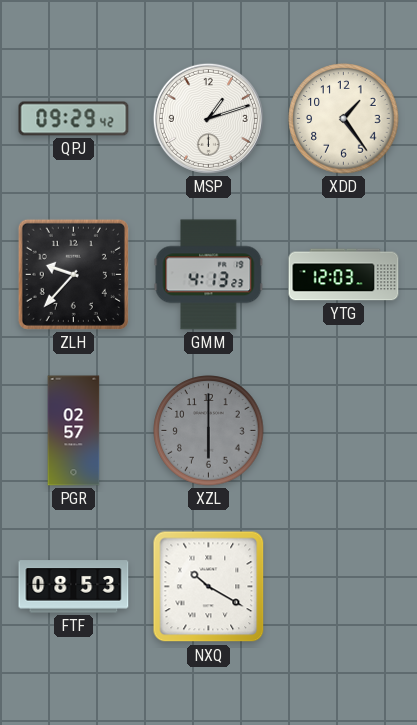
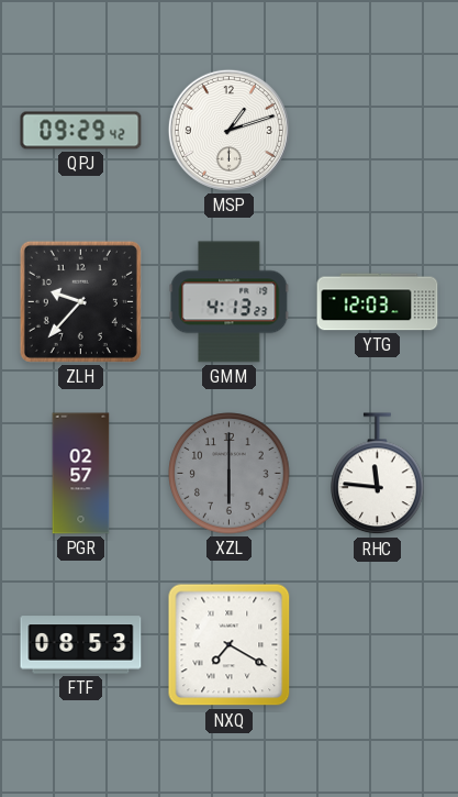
XDD: 1:24 -> none (344, 119)
RHC: none -> 11:46 (378, 474)
NXQ: 10:20 -> 7:20 (230, 645)
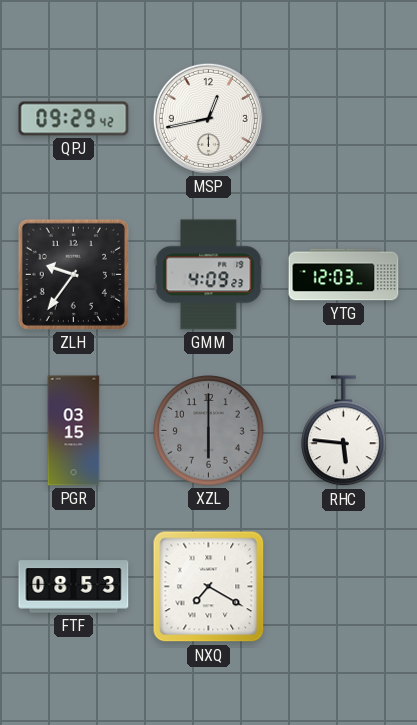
MSP: 1:12 -> 12:43 (208, 118)
ZLH: 9:37 -> 9:36 (73, 274)
GMM: 4:13 -> 4:09 (209, 275)
PGR: 02:57 -> 03:15 (74, 431)
RHC: 11:46 -> 5:46 (344, 431)
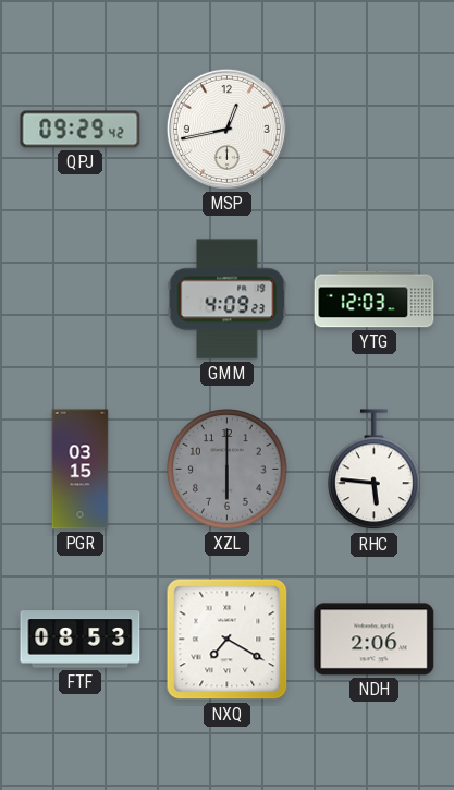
ZLH: 9:36 -> none (73, 274)
NDH: none -> 2:06 (375, 640)
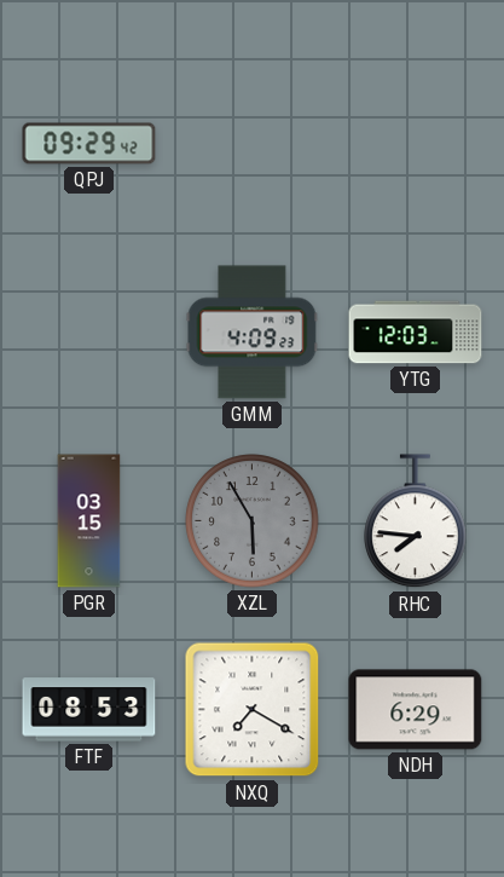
MSP: 12:43 -> none (226, 129)
XZL: 6:00 -> 5:55 (253, 521)
RHC: 5:46 -> 7:46 (416, 521)
NDH: 2:06 -> 6:29 (416, 710)
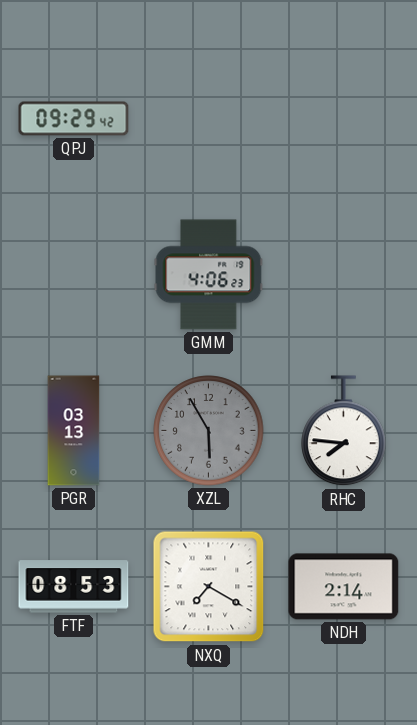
GMM: 4:09 -> 4:06 (209, 275)
YTG: 12:03 -> none (416, 333)
PGR: 03:15 -> 03:13 (74, 431)
NDH: 6:29 -> 2:14 (344, 587)
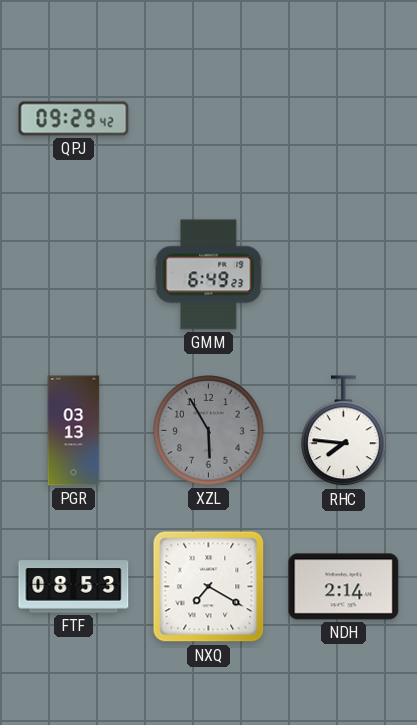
GMM: 4:06 -> 6:49 (209, 275)
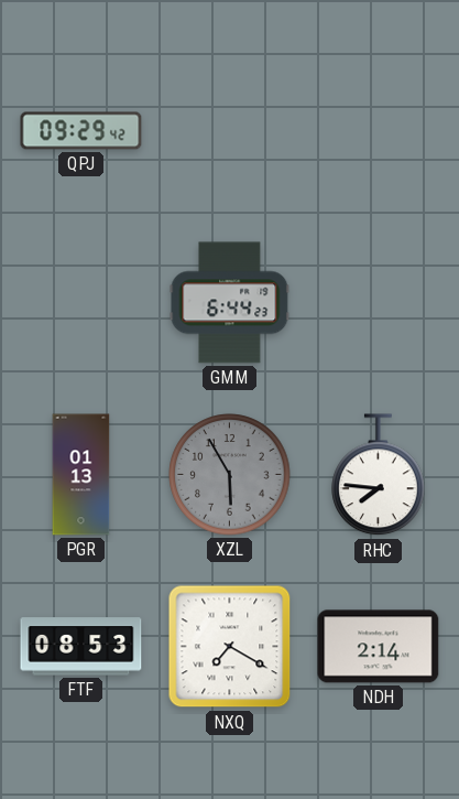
GMM: 6:49 -> 6:44 (230, 303)
PGR: 03:13 -> 01:13 (81, 475)
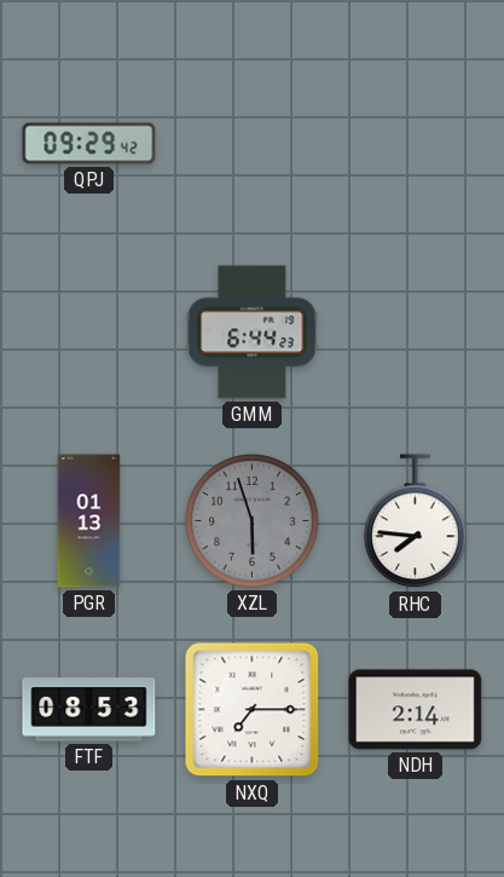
XZL: 5:55 -> 5:57 (253, 521)
NXQ: 7:20 -> 7:15 (253, 710)
